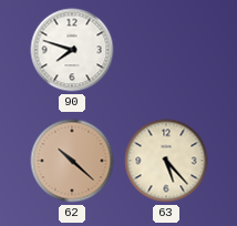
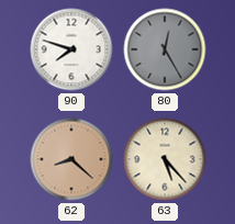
80: none -> 12:25 (165, 49)
62: 10:22 -> 8:22 (71, 159)
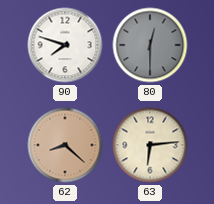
80: 12:25 -> 12:30 (150, 45)
63: 5:23 -> 6:14 (150, 145)
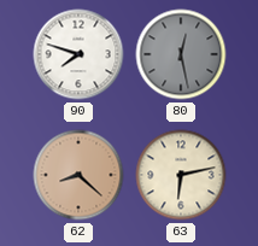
80: 12:30 -> 12:28 (181, 54)
63: 6:14 -> 6:13 (181, 175)
